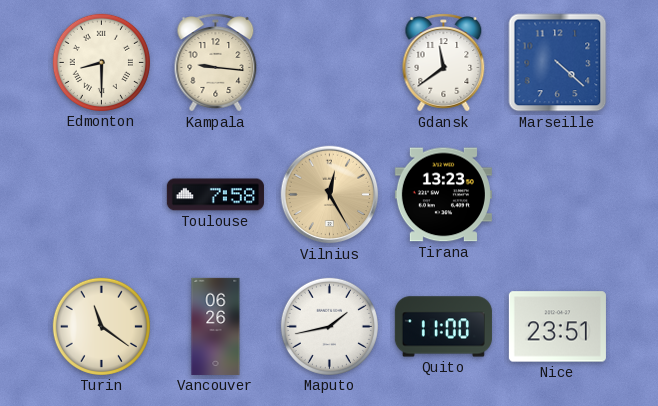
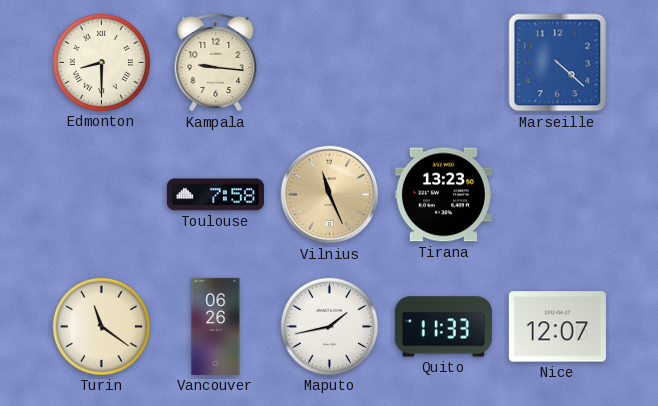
Gdansk: 11:39 -> none (444, 63)
Vilnius: 12:25 -> 11:26 (330, 195)
Quito: 11:00 -> 11:33 (443, 327)
Nice: 23:51 -> 12:07 (557, 327)
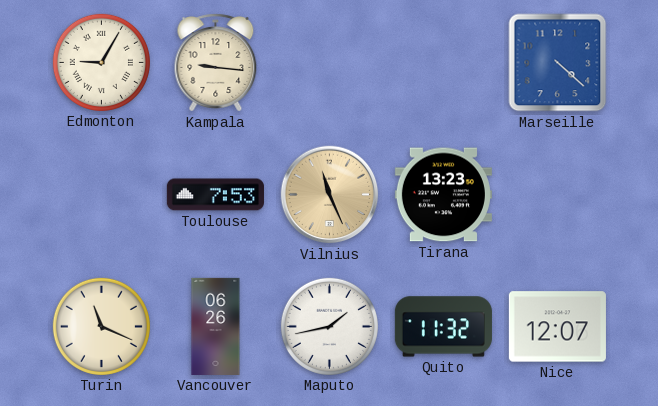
Edmonton: 8:30 -> 9:05 (101, 62)
Toulouse: 7:58 -> 7:53 (215, 195)
Turin: 11:21 -> 11:19 (101, 326)
Quito: 11:33 -> 11:32 (443, 327)
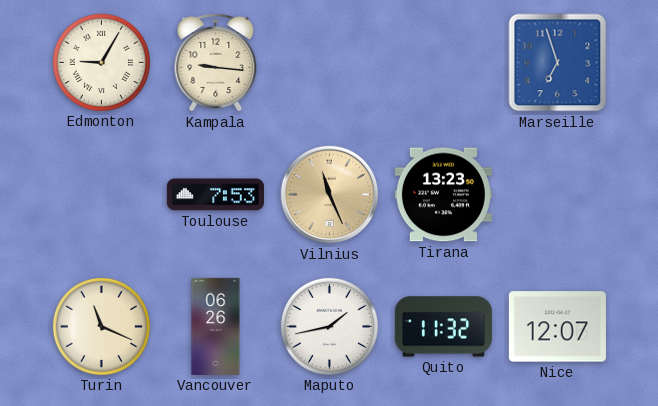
Marseille: 4:22 -> 6:57 (558, 63)
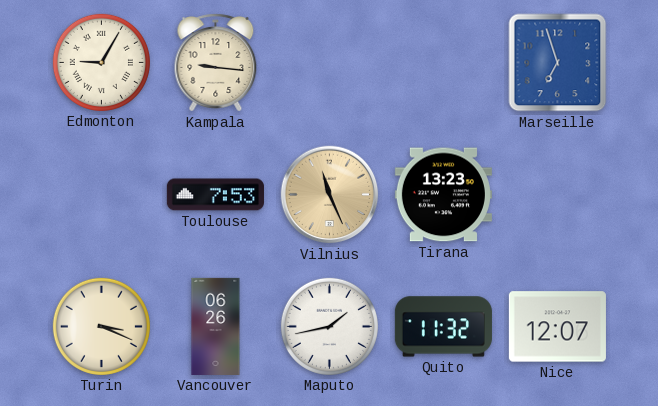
Turin: 11:19 -> 3:19 (101, 326)
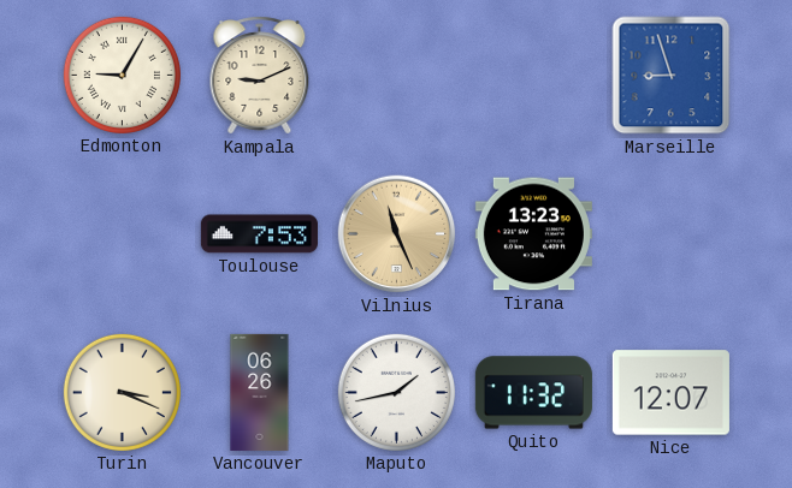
Kampala: 9:16 -> 9:11 (260, 76)
Marseille: 6:57 -> 8:57 (672, 76)
